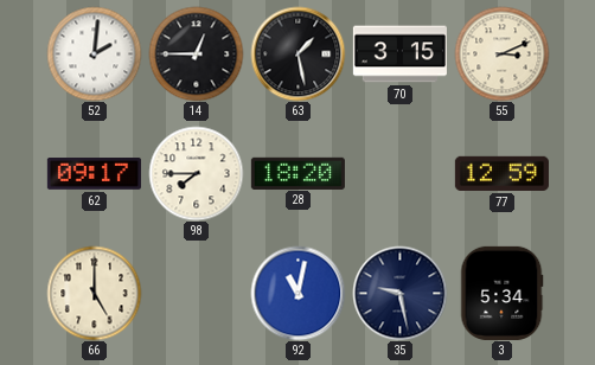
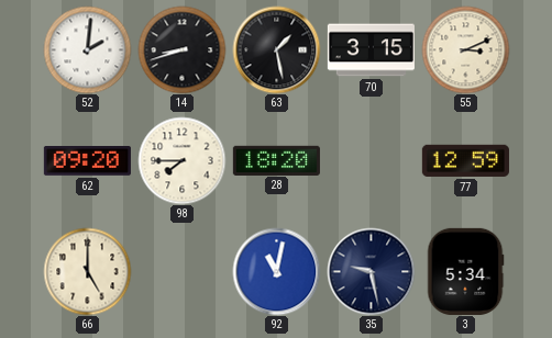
14: 12:45 -> 8:42 (181, 49)
62: 09:17 -> 09:20 (87, 161)
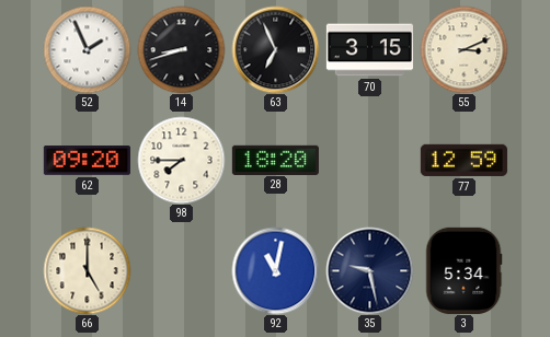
52: 2:01 -> 1:56 (87, 49)
63: 1:28 -> 6:56 (275, 49)
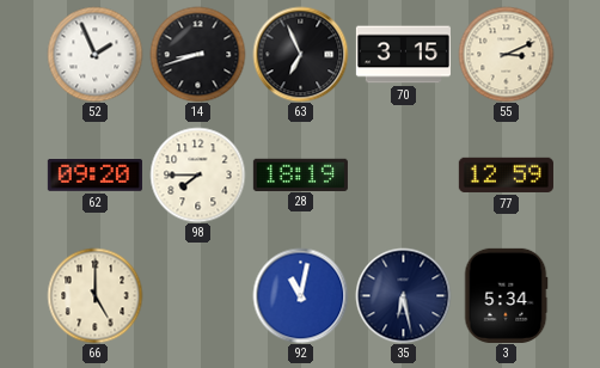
28: 18:20 -> 18:19 (300, 174)
35: 9:28 -> 6:28 (403, 295)
